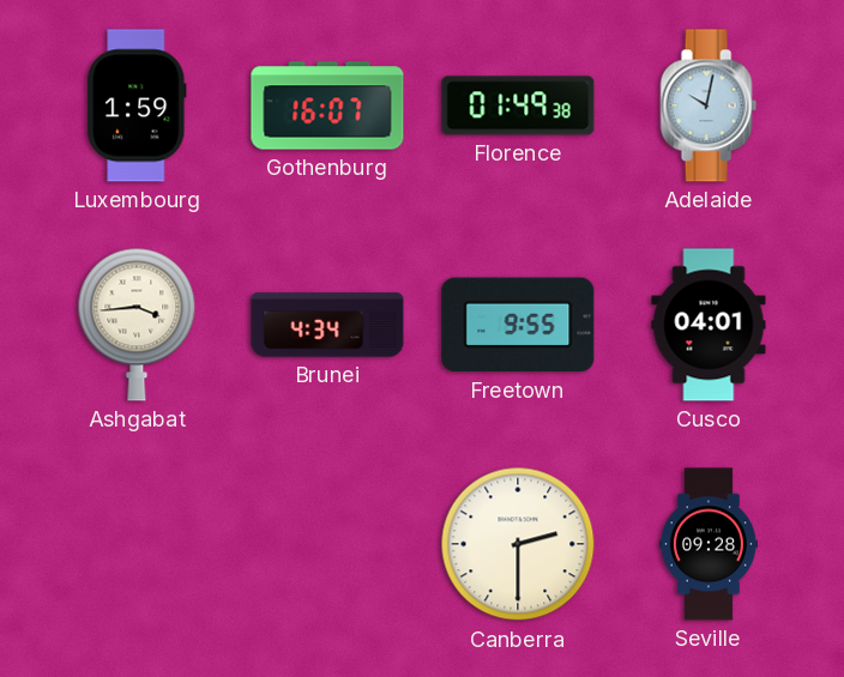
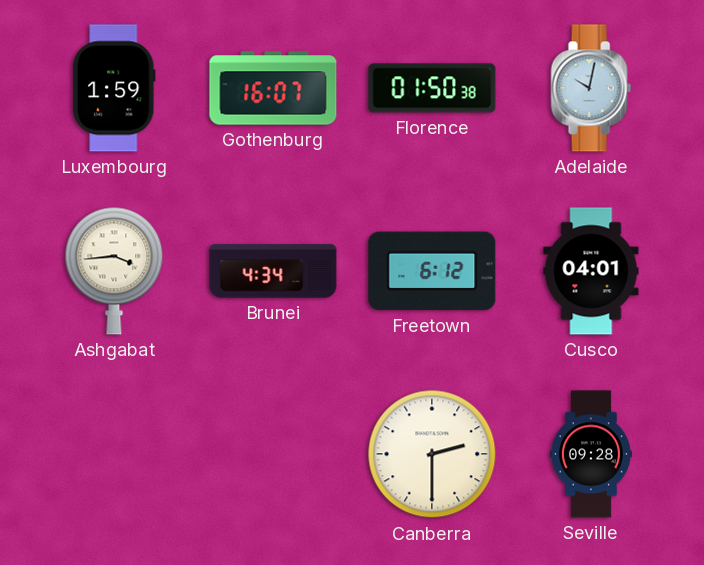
Florence: 01:49 -> 01:50 (432, 88)
Freetown: 9:55 -> 6:12 (432, 271)
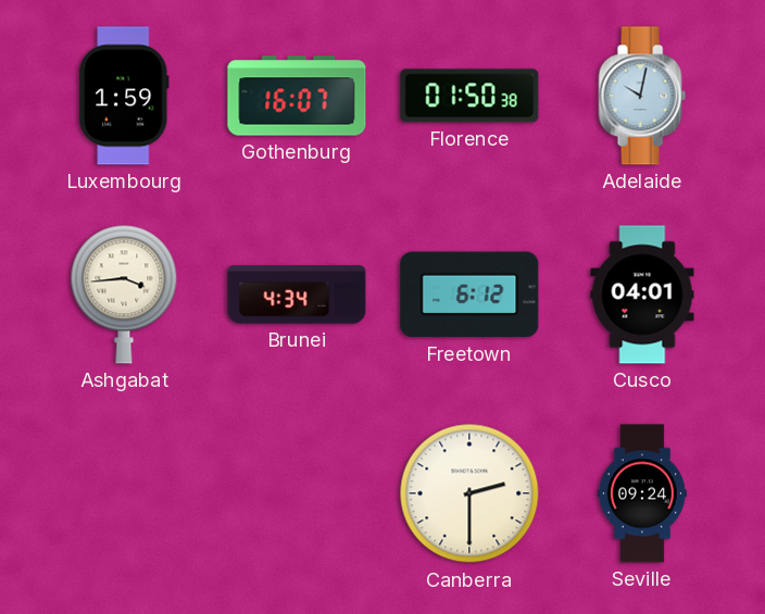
Seville: 09:28 -> 09:24 (642, 493)
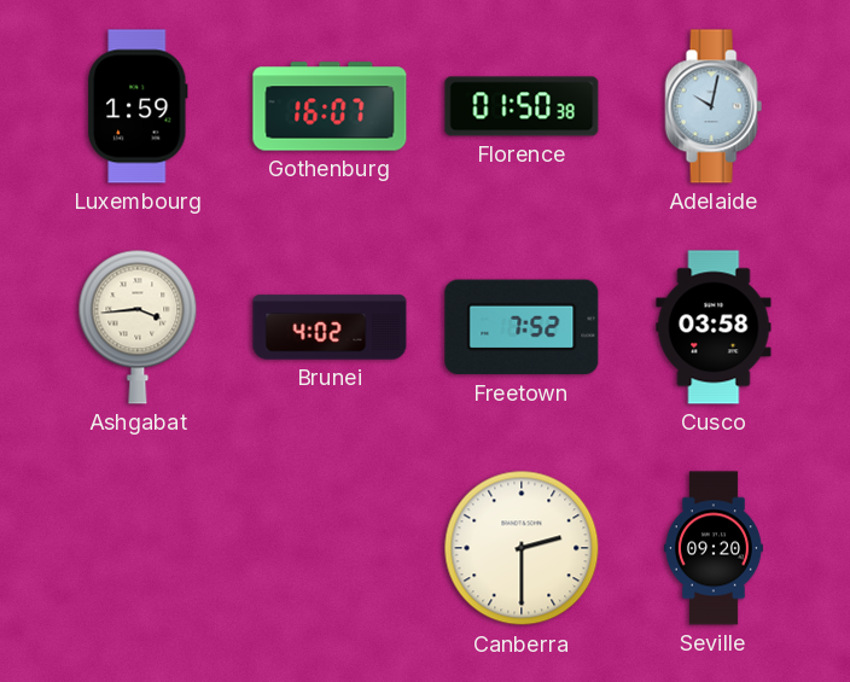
Brunei: 4:34 -> 4:02 (330, 327)
Freetown: 6:12 -> 7:52 (522, 327)
Cusco: 04:01 -> 03:58 (714, 327)
Seville: 09:24 -> 09:20 (714, 548)
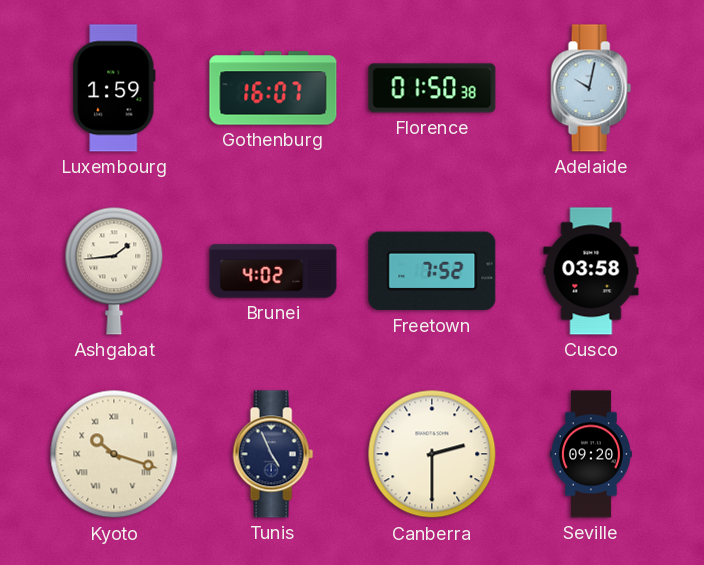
Ashgabat: 3:44 -> 1:44 (114, 271)
Kyoto: none -> 10:18 (114, 454)
Tunis: none -> 4:56 (273, 454)
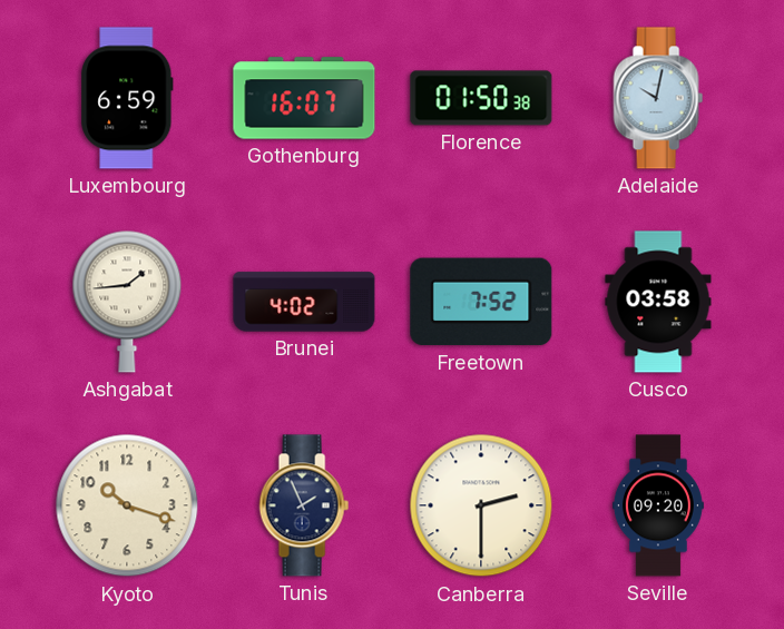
Luxembourg: 1:59 -> 6:59 (127, 98)
Kyoto numerals: Roman -> Arabic (127, 505)
Tunis: 4:56 -> 1:56 (304, 505)
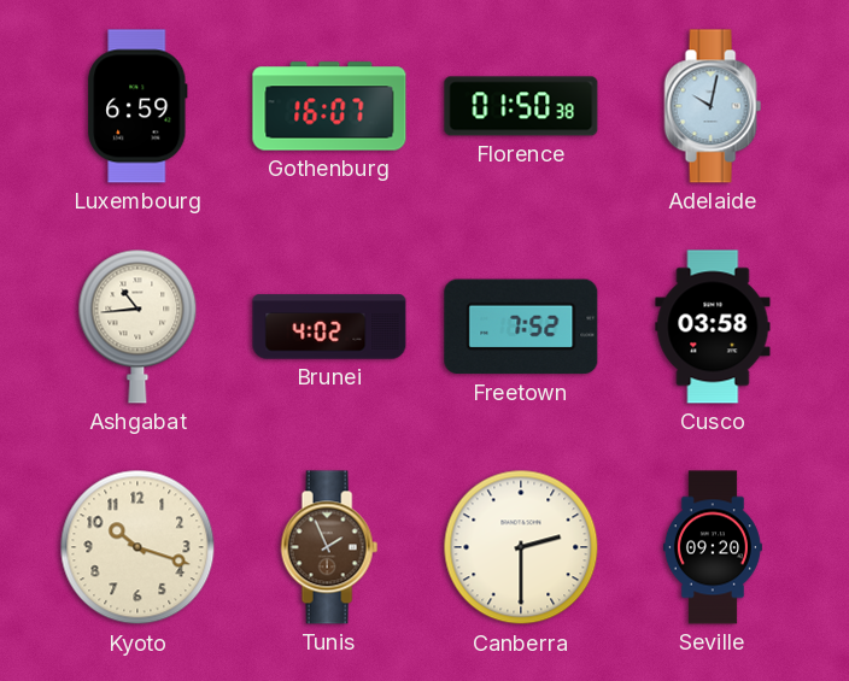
Ashgabat: 1:44 -> 10:44 (137, 327)
Tunis dial: navy -> brown (329, 547)
